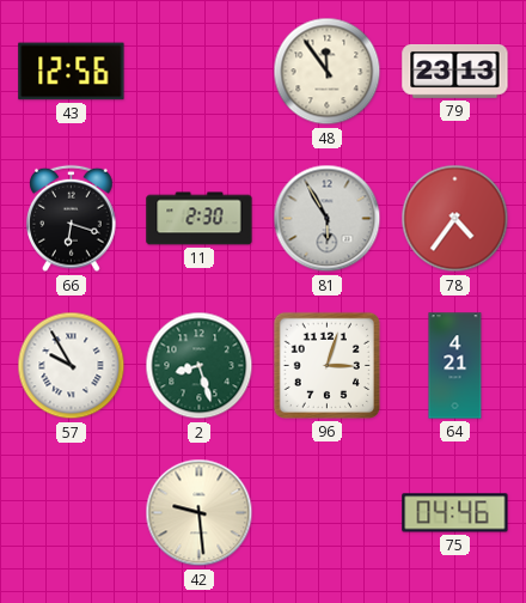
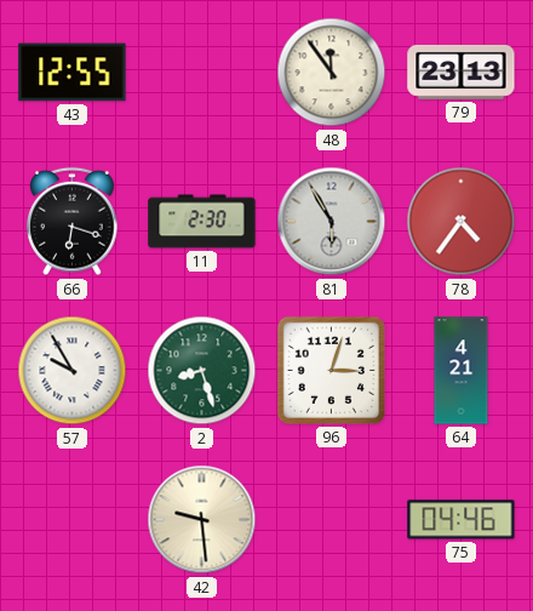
43: 12:56 -> 12:55 (73, 73)
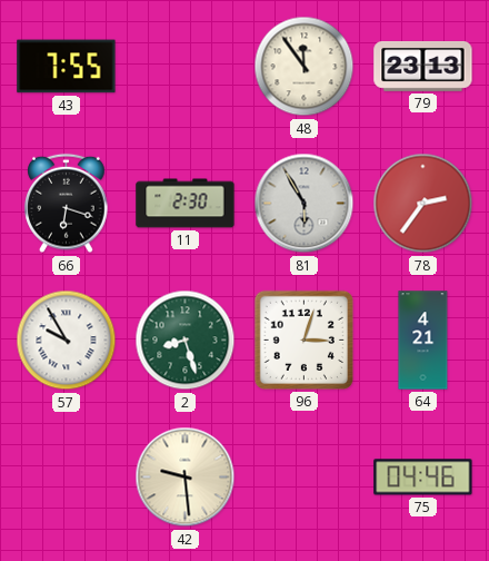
43: 12:55 -> 7:55 (67, 67)
78: 4:36 -> 2:36 (423, 204)
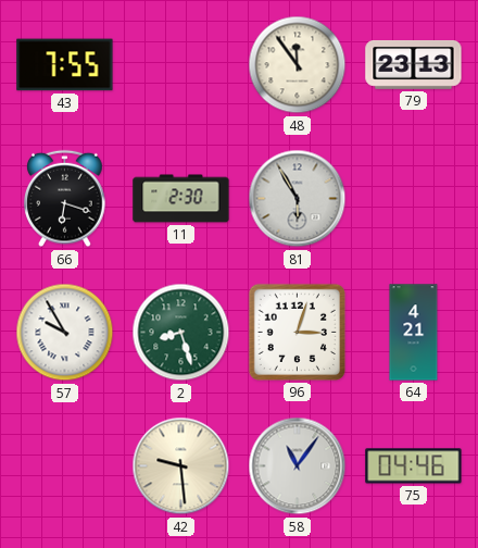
78: 2:36 -> none (423, 204)
58: none -> 11:06 (298, 466)
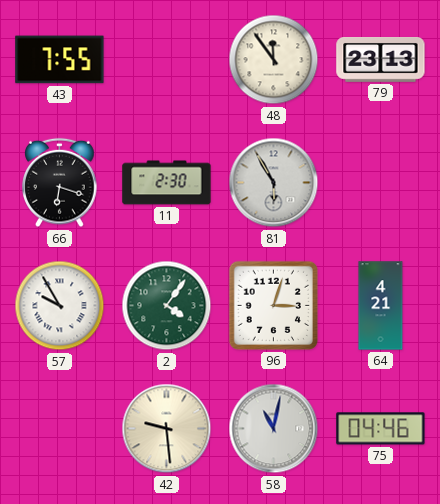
2: 8:27 -> 4:06 (167, 306)
58: 11:06 -> 11:02 (274, 429)
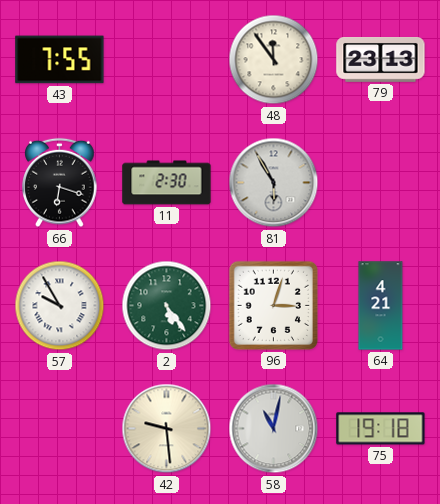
2: 4:06 -> 5:24 (167, 306)
75: 04:46 -> 19:18 (381, 429)
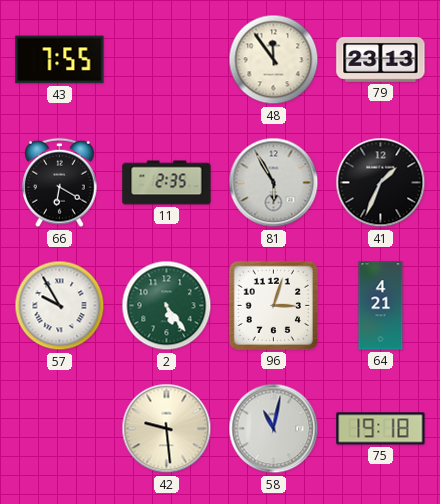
66: 6:18 -> 6:20 (60, 183)
11: 2:30 -> 2:35 (167, 183)
41: none -> 1:34 (381, 183)
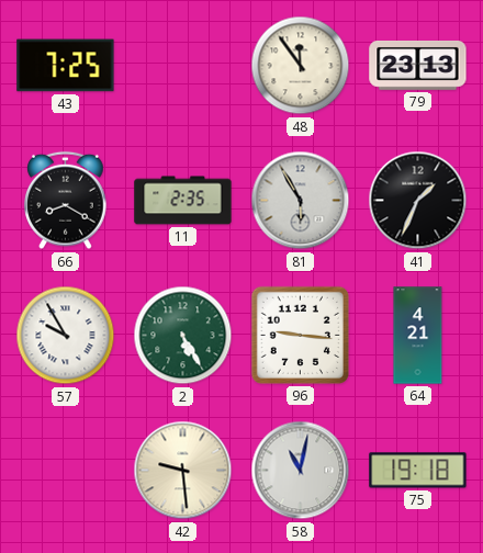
43: 7:55 -> 7:25 (66, 66)
66: 6:20 -> 8:20 (66, 201)
2: 5:24 -> 5:25 (183, 336)
96: 3:03 -> 9:16 (300, 335)
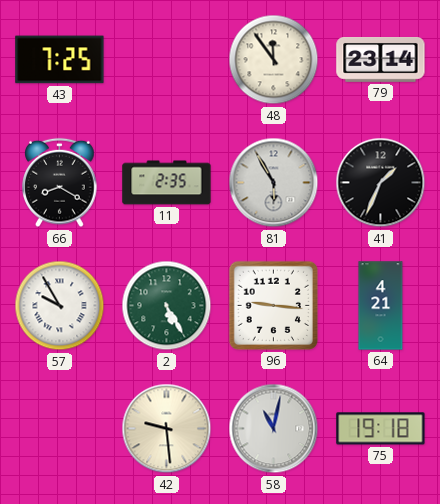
79: 23:13 -> 23:14 (381, 60)
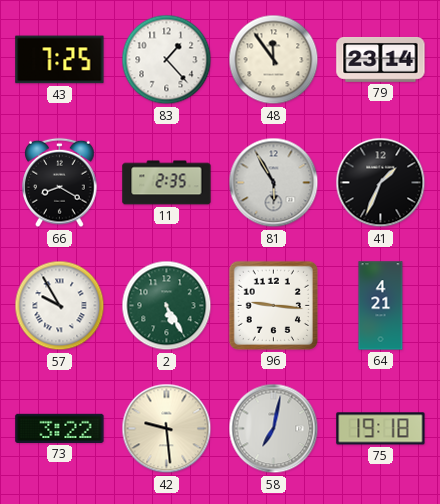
83: none -> 1:23 (167, 60)
73: none -> 3:22 (60, 428)
58: 11:02 -> 7:02 (274, 429)
